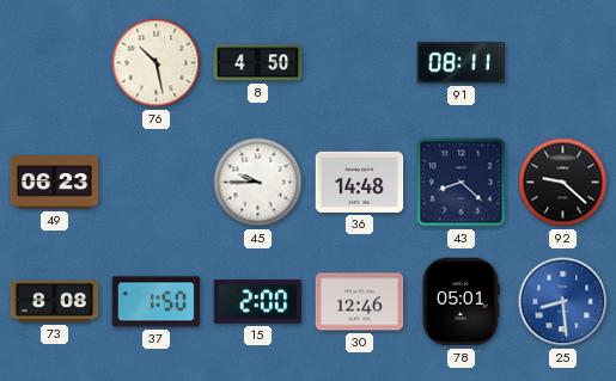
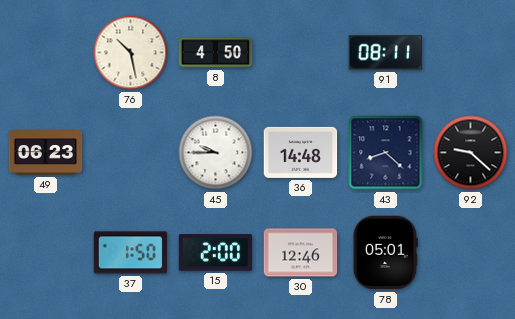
73: 8:08 -> none (55, 301)
25: 8:29 -> none (563, 302)
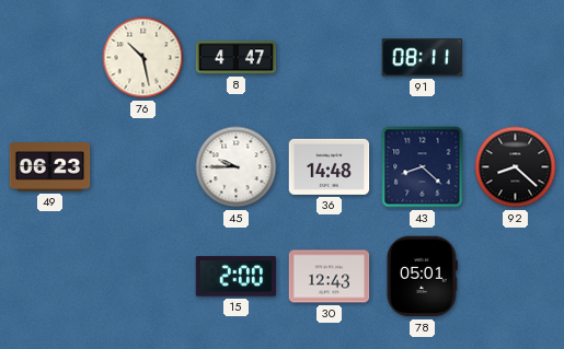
8: 4:50 -> 4:47 (237, 58)
92: 9:22 -> 8:22 (516, 167)
37: 1:50 -> none (131, 253)
30: 12:46 -> 12:43 (330, 277)
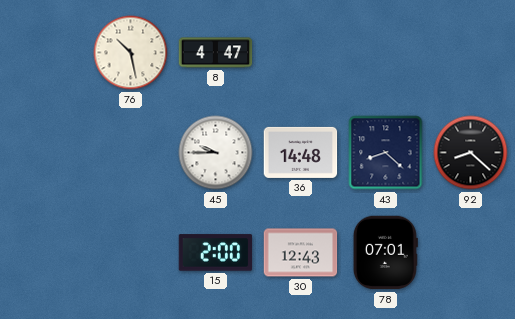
91: 08:11 -> none (423, 58)
49: 06:23 -> none (50, 167)
78: 05:01 -> 07:01 (385, 253)
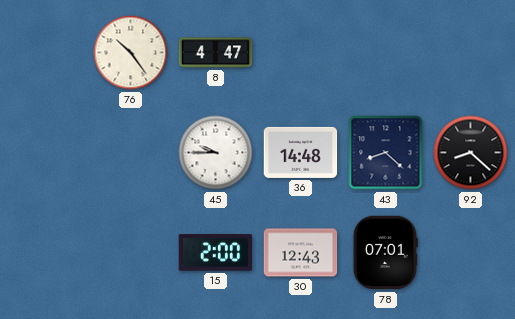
76: 10:28 -> 10:24 (131, 53)
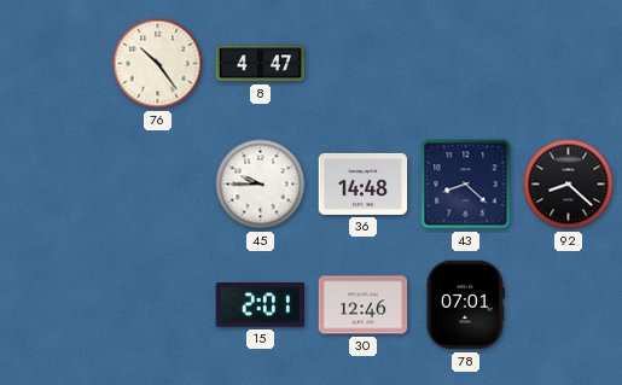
15: 2:00 -> 2:01 (261, 305)
30: 12:43 -> 12:46 (364, 305)
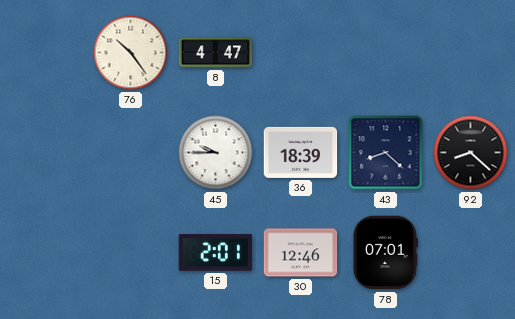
36: 14:48 -> 18:39 (301, 152)
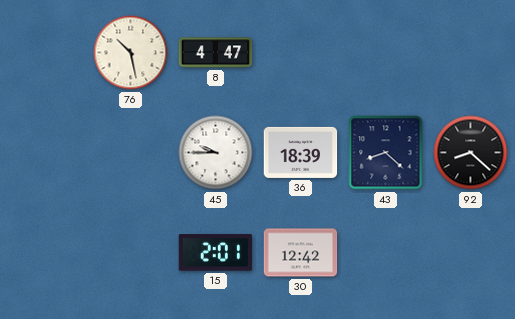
76: 10:24 -> 10:28 (131, 53)
30: 12:46 -> 12:42 (301, 253)
78: 07:01 -> none (385, 253)
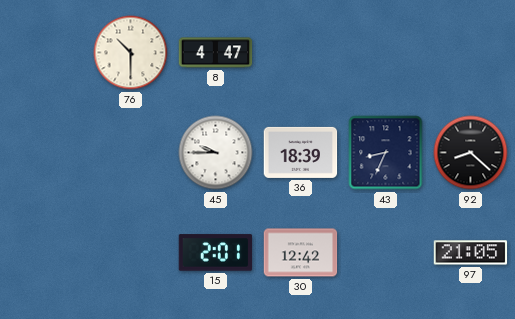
76: 10:28 -> 10:30 (131, 53)
43: 8:22 -> 8:34 (386, 153)
97: none -> 21:05 (471, 253)
